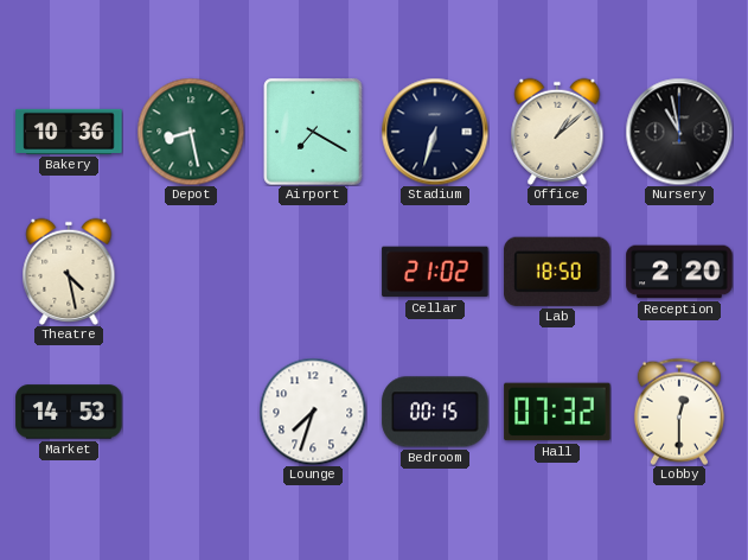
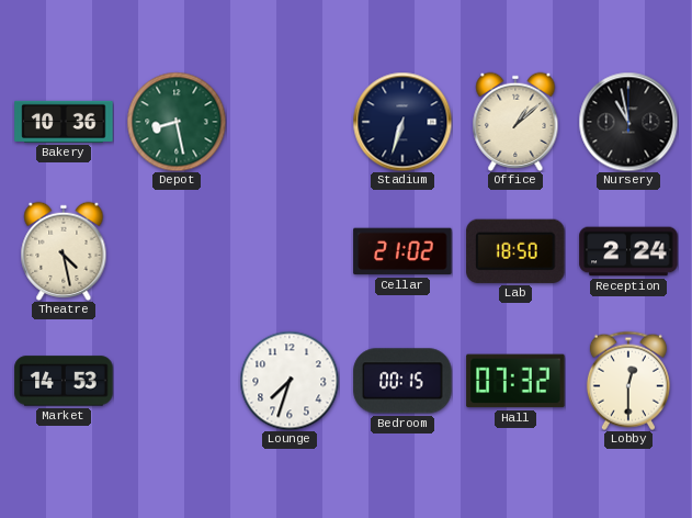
Airport: 7:20 -> none (313, 132)
Reception: 2:20 -> 2:24 (628, 251)
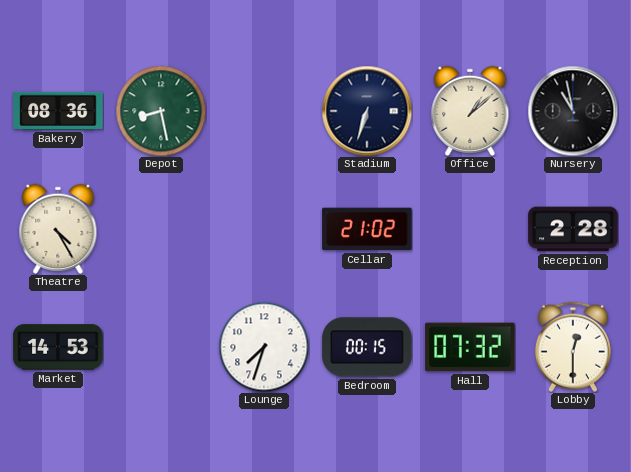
Bakery: 10:36 -> 08:36 (58, 111)
Theatre: 4:28 -> 4:25 (58, 229)
Lab: 18:50 -> none (515, 251)
Reception: 2:24 -> 2:28 (573, 229)
